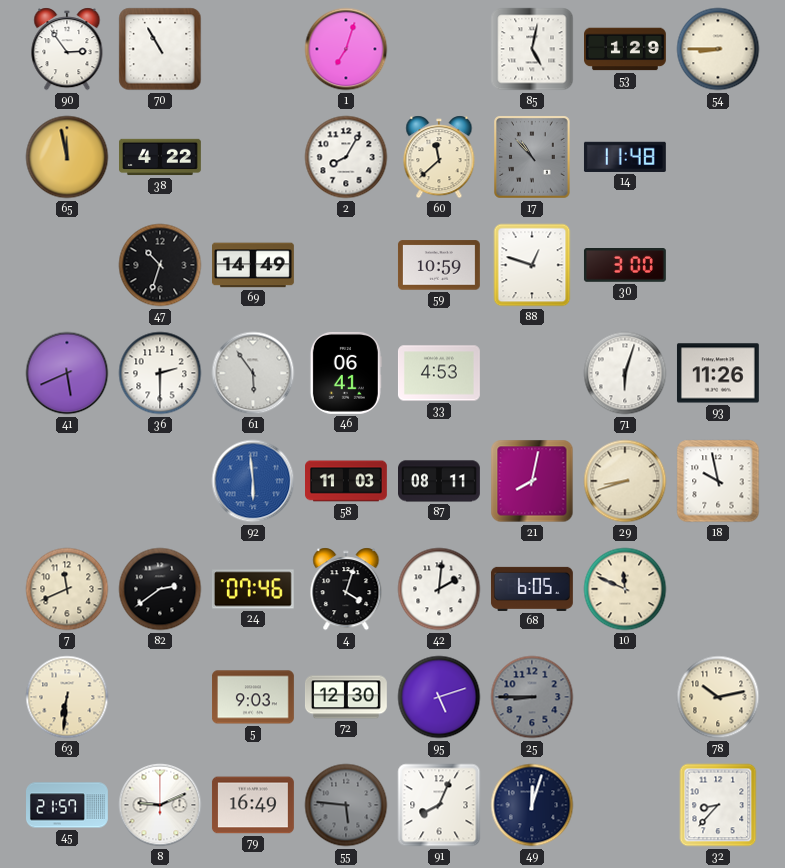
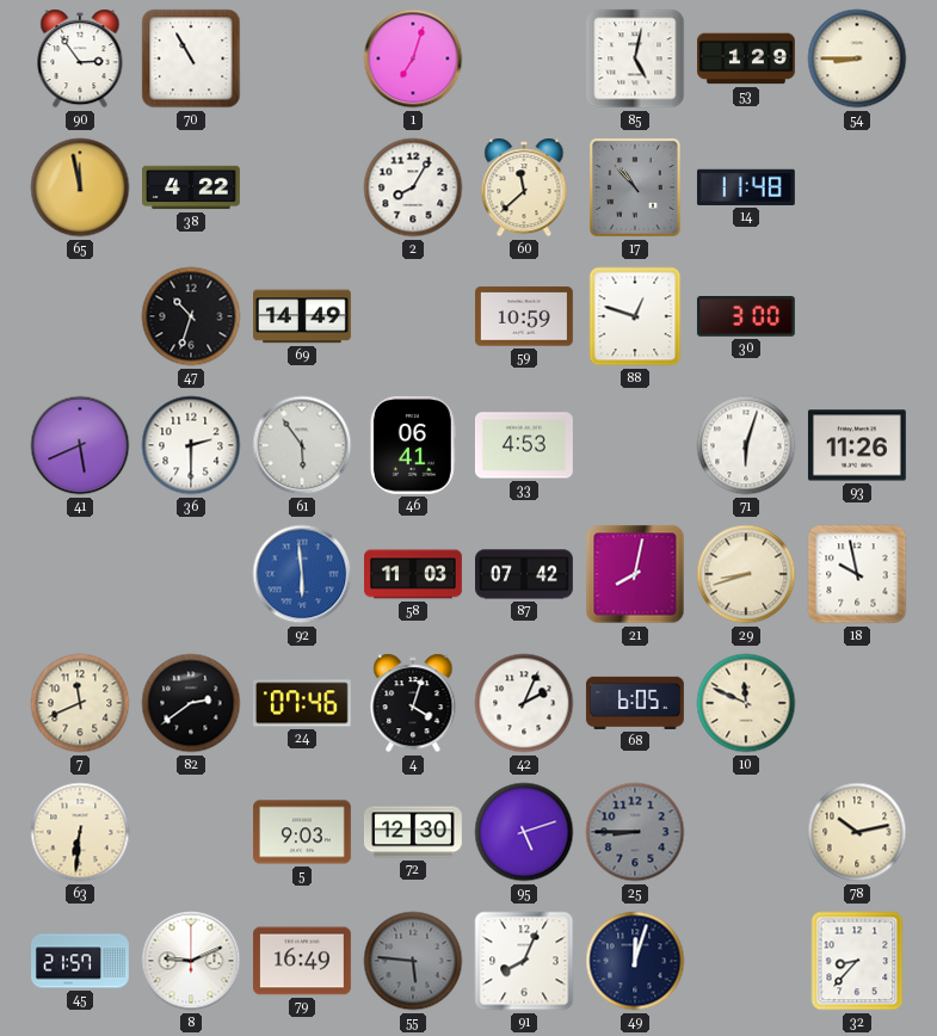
87: 08:11 -> 07:42 (525, 574)
42: 2:01 -> 2:04 (524, 703)
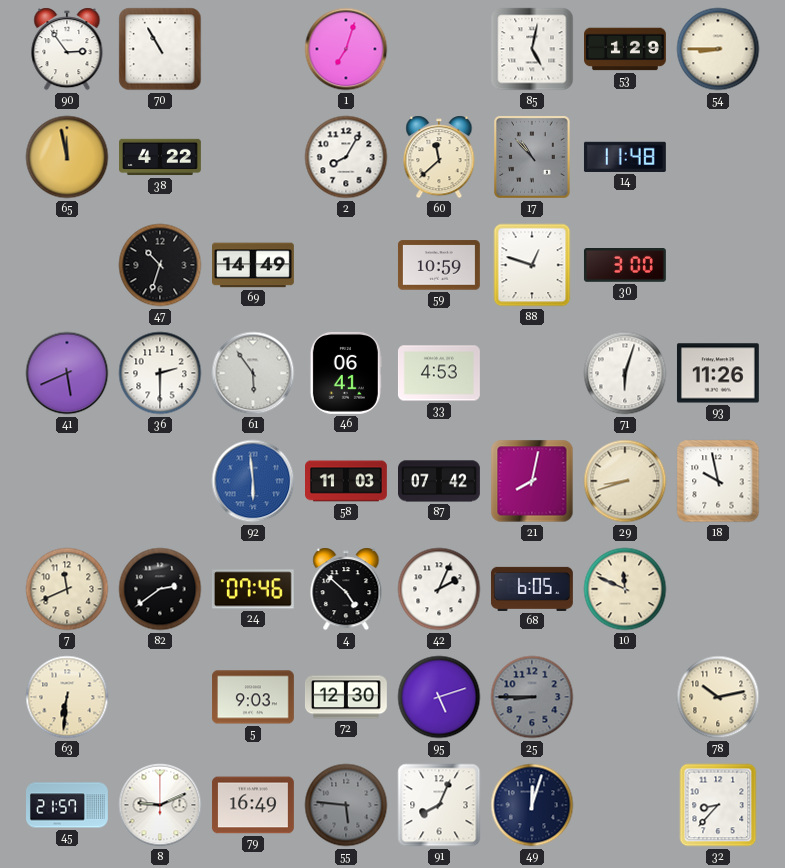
4: 4:03 -> 4:52 (346, 589)
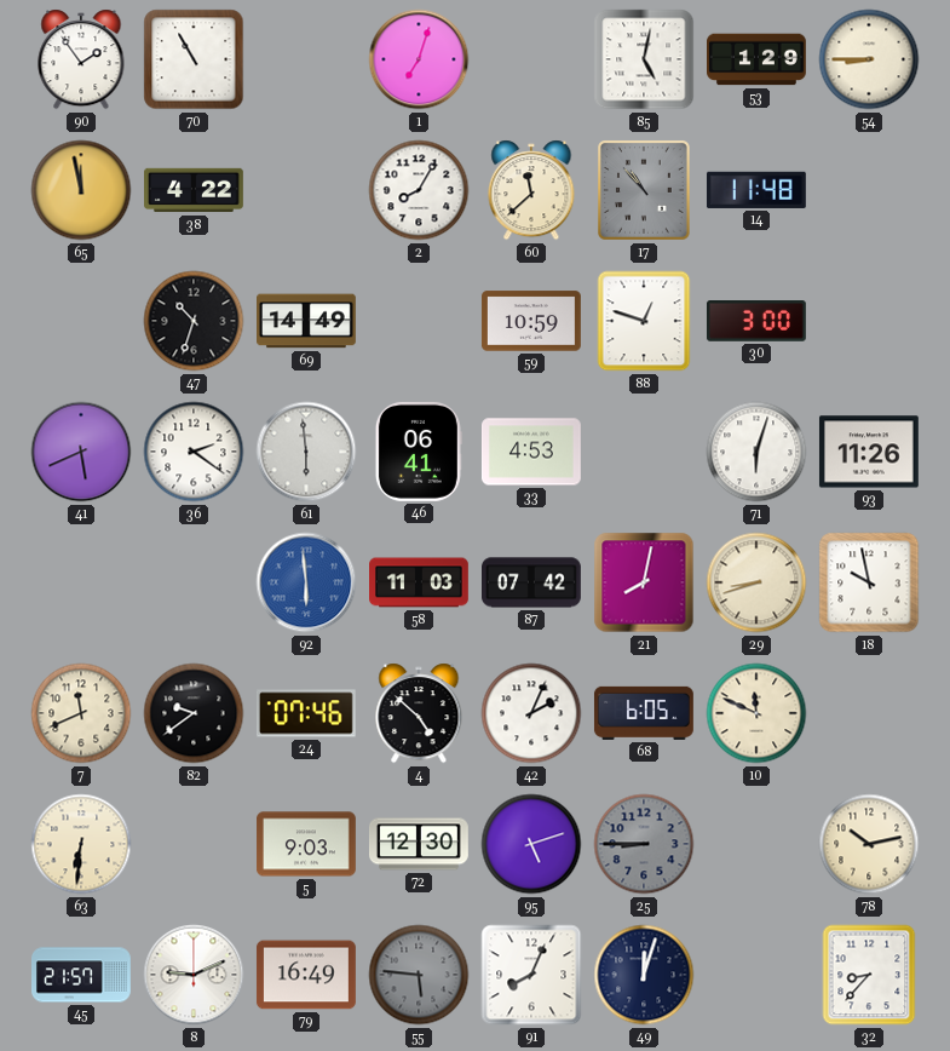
90: 2:54 -> 1:54 (81, 59)
36: 2:30 -> 2:21 (194, 452)
61: 5:54 -> 5:59 (306, 452)
82: 2:39 -> 9:39 (194, 713)
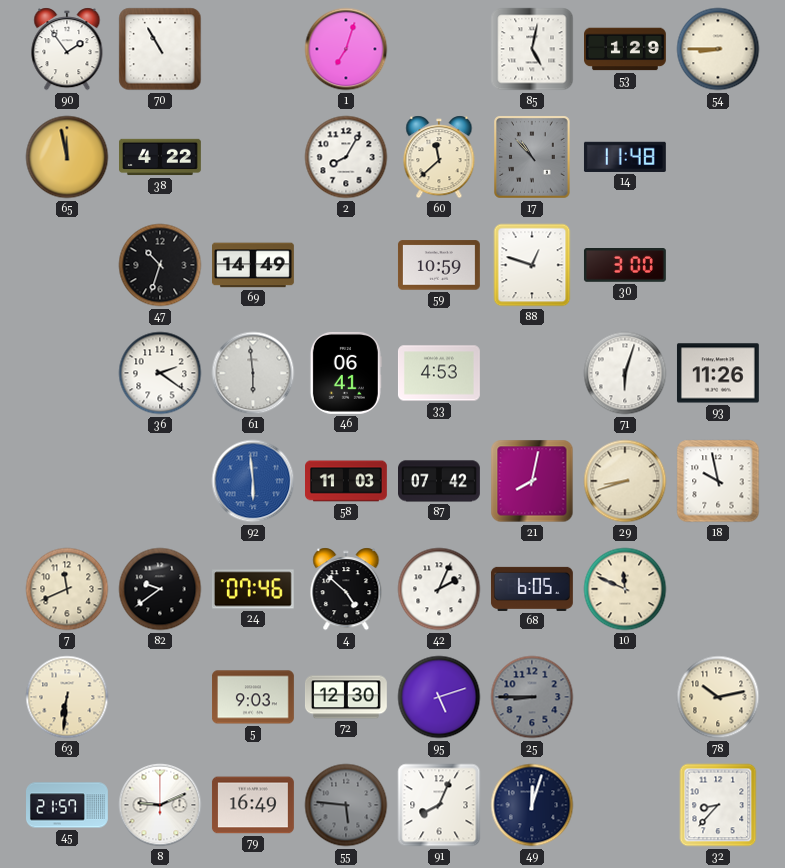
41: 5:41 -> none (81, 452)
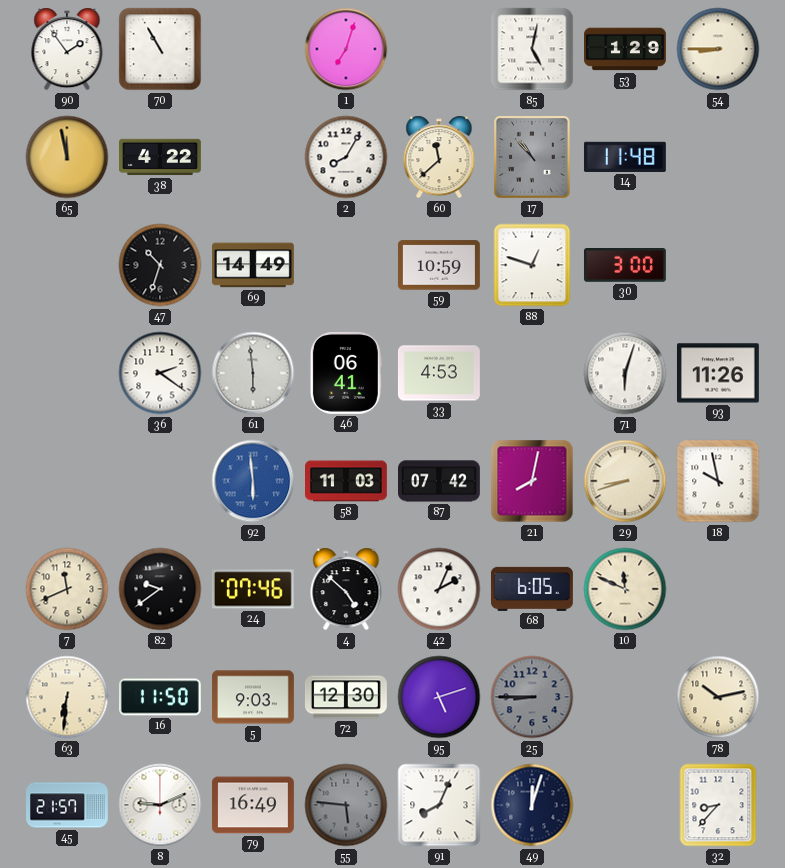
16: none -> 11:50 (160, 697)
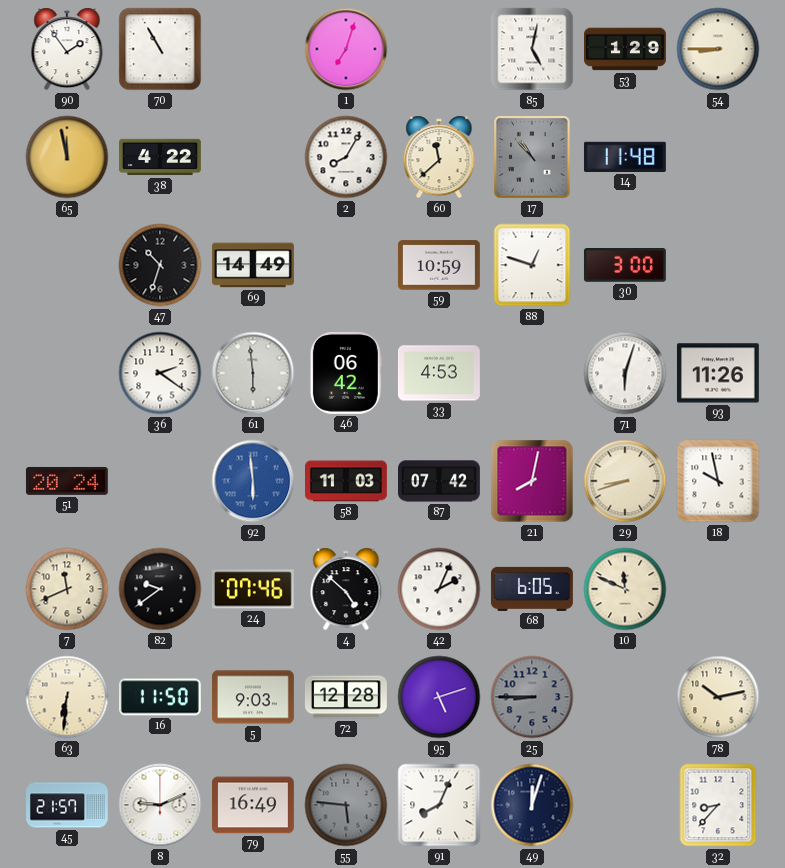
46: 06:41 -> 06:42 (346, 373)
51: none -> 20:24 (67, 481)
72: 12:30 -> 12:28 (346, 697)
